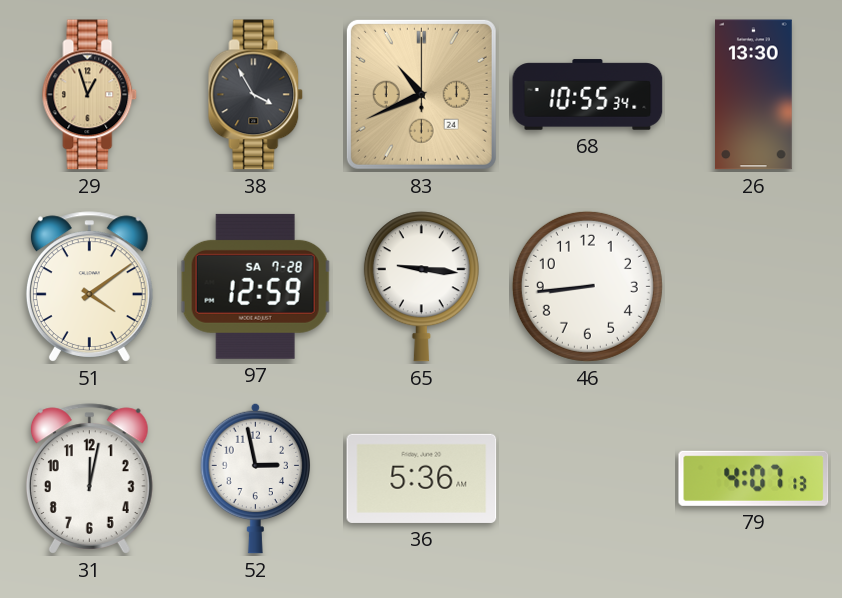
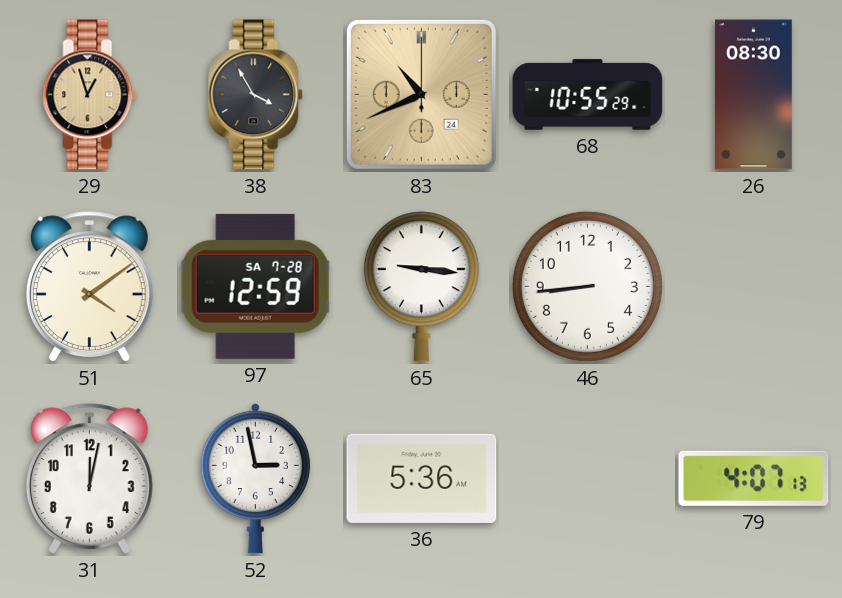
68: 10:55:34 -> 10:55:29 (588, 95)
26: 13:30 -> 08:30 (754, 95)
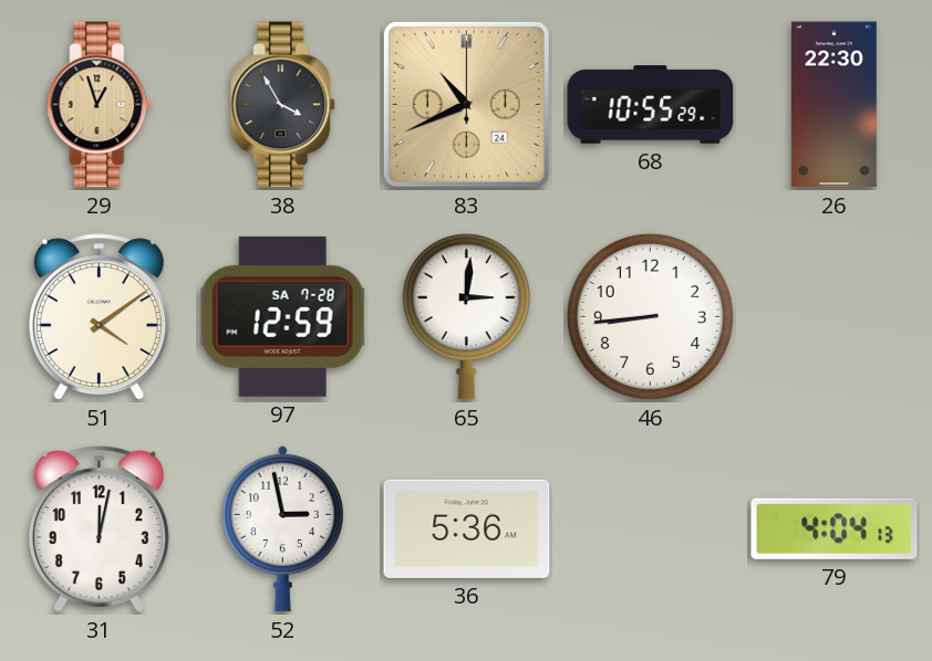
26: 08:30 -> 22:30 (835, 105)
65: 9:16 -> 3:01 (466, 317)
79: 4:07 -> 4:04 (835, 528)
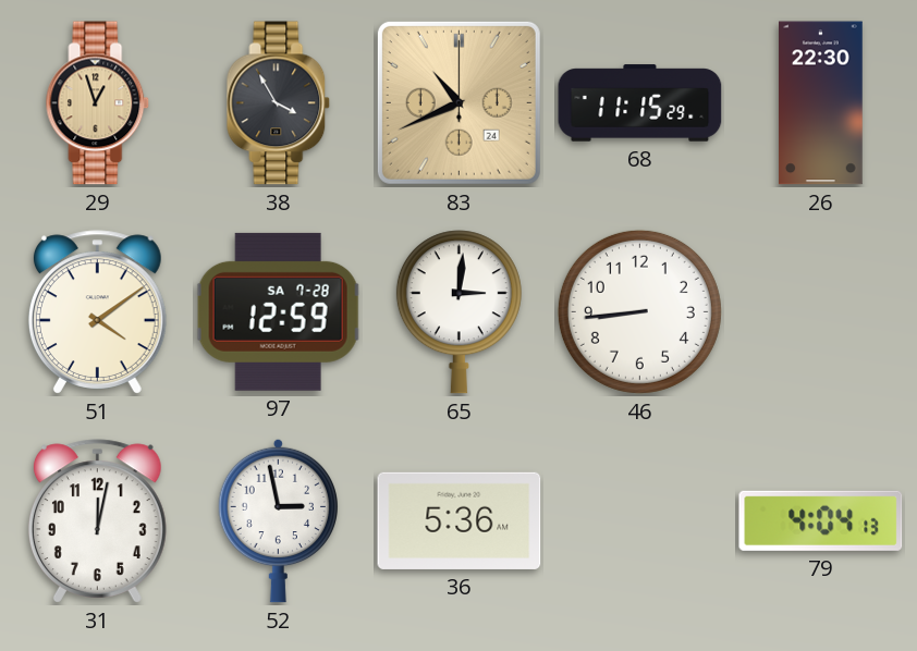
68: 10:55 -> 11:15 (640, 103)
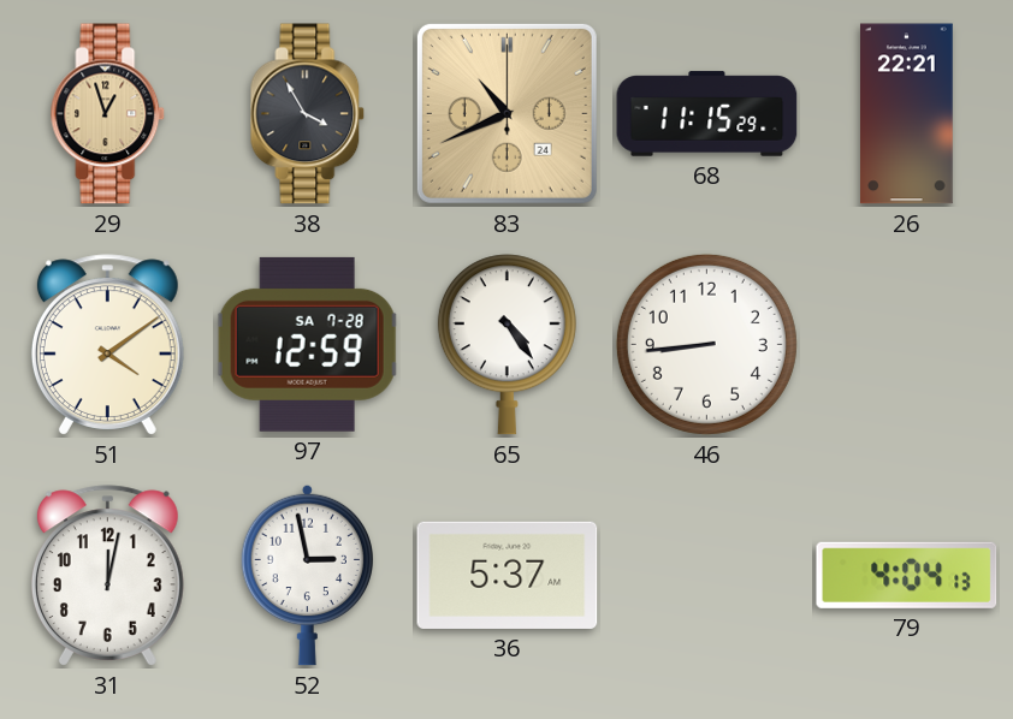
26: 22:30 -> 22:21 (907, 114)
65: 3:01 -> 4:24 (506, 345)
36: 5:36 -> 5:37 (508, 575)
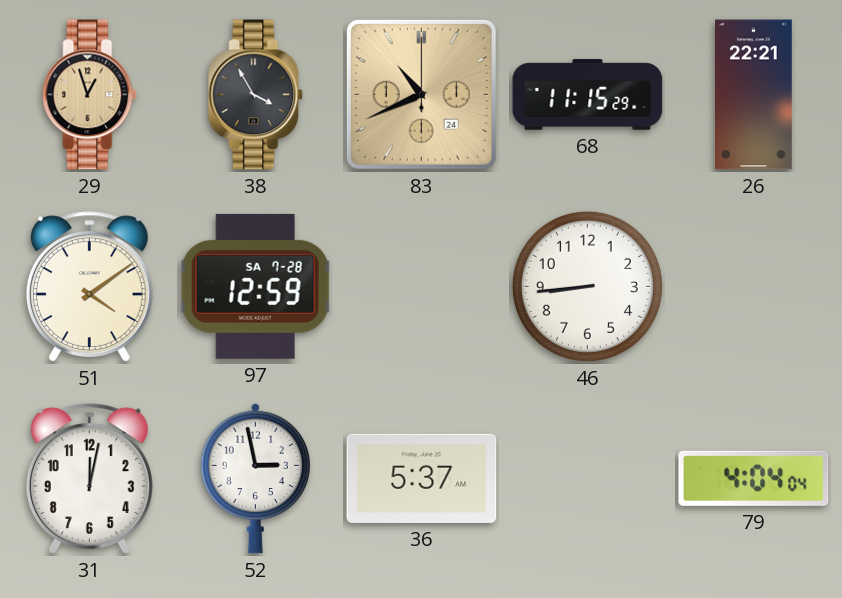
65: 4:24 -> none (506, 345)
79: 4:04:13 -> 4:04:04 (754, 478)
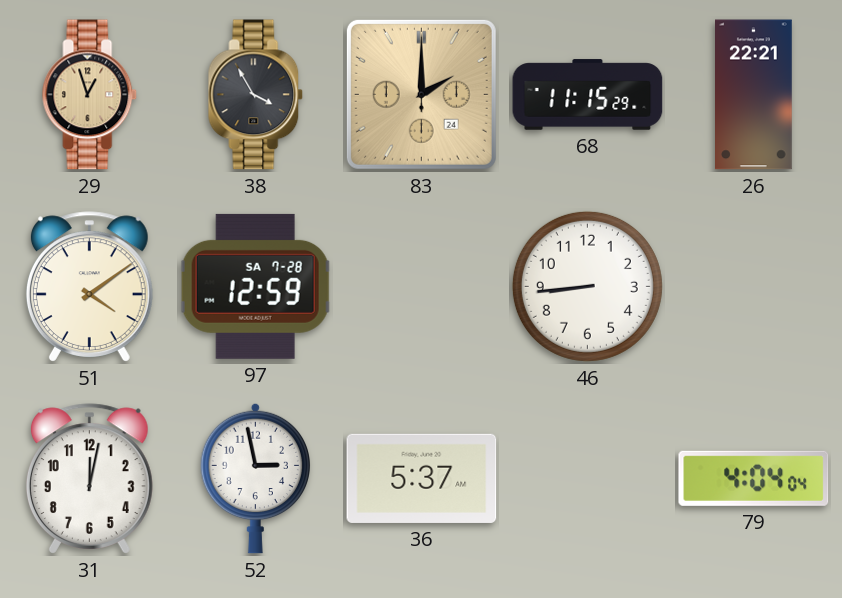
83: 10:41 -> 2:00 (421, 94)
